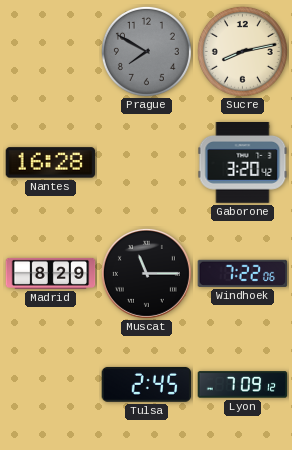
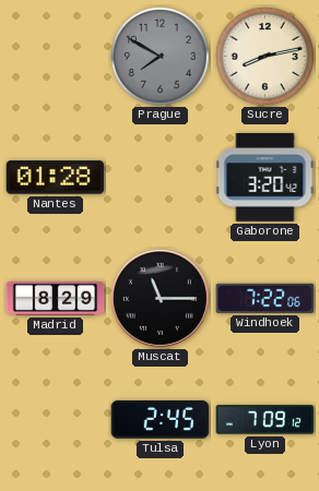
Nantes: 16:28 -> 01:28 (56, 178)
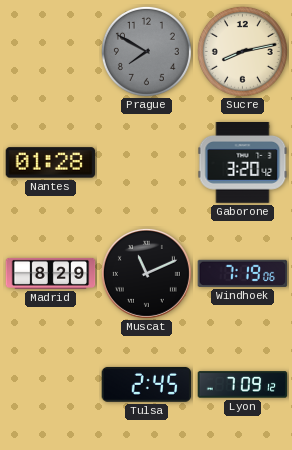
Muscat: 11:15 -> 11:11 (146, 273)
Windhoek: 7:22 -> 7:19 (243, 273)
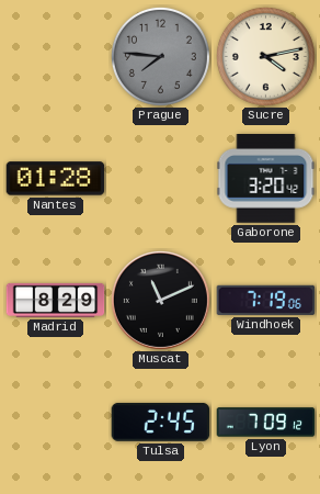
Prague: 7:50 -> 7:46 (160, 56)
Sucre: 8:13 -> 4:13 (265, 56)
